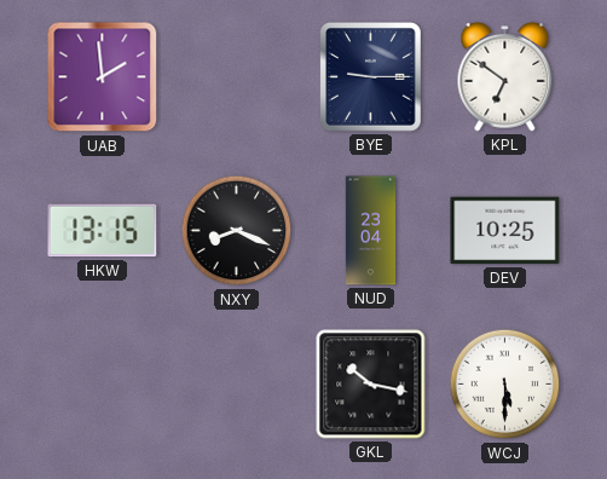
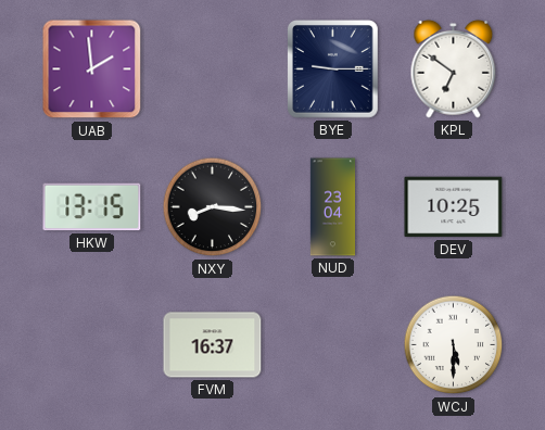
NXY: 8:19 -> 8:16 (213, 207)
FVM: none -> 16:37 (213, 345)
GKL: 10:17 -> none (371, 385)
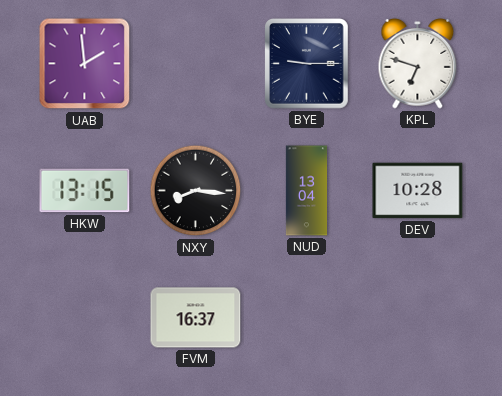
KPL: 6:51 -> 6:48 (418, 63)
NUD: 23:04 -> 13:04 (306, 191)
DEV: 10:25 -> 10:28 (418, 191)
WCJ: 5:30 -> none (454, 345)
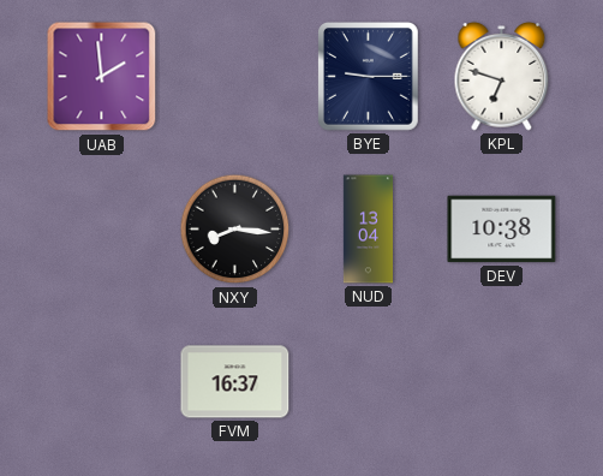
HKW: 13:15 -> none (85, 191)
DEV: 10:28 -> 10:38 (502, 230)
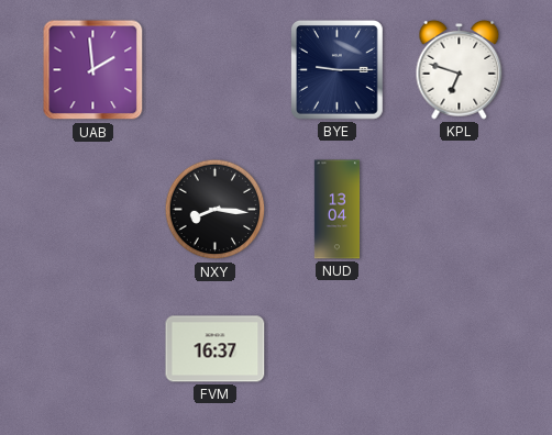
DEV: 10:38 -> none (502, 230)
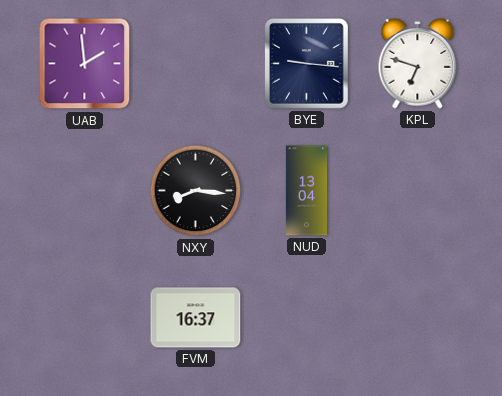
BYE: 9:15 -> 9:16 (307, 64)
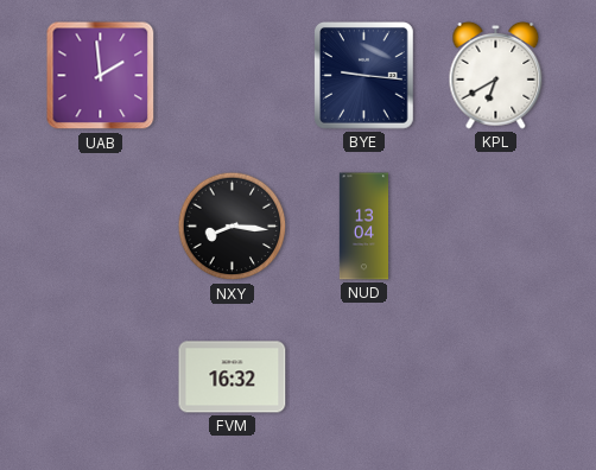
KPL: 6:48 -> 6:40 (496, 75)
FVM: 16:37 -> 16:32 (233, 377)
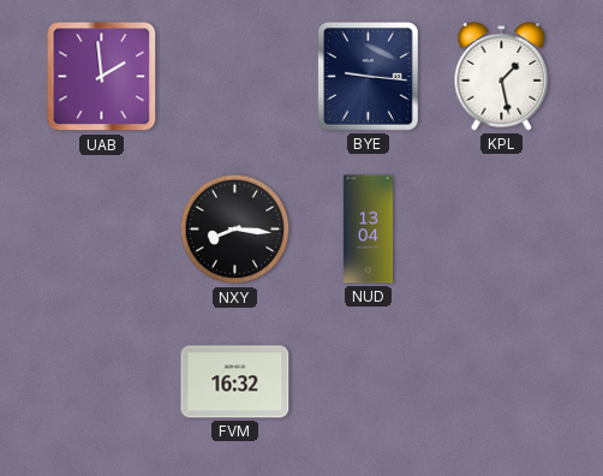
KPL: 6:40 -> 1:28 (502, 76)
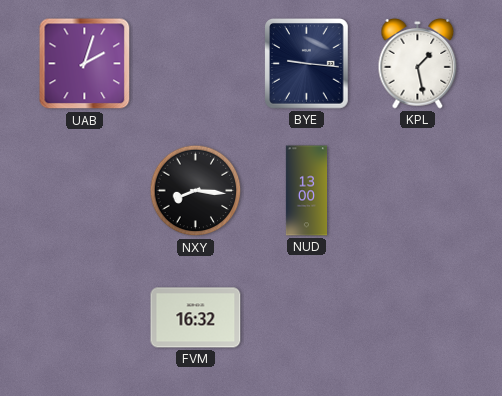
UAB: 1:59 -> 2:03 (85, 64)
NUD: 13:04 -> 13:00 (306, 191)
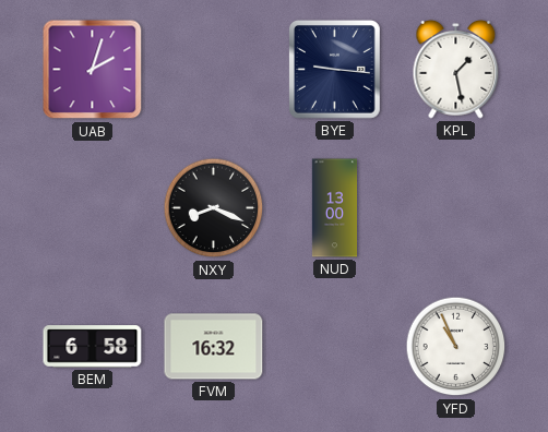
NXY: 8:16 -> 8:19 (214, 208)
BEM: none -> 6:58 (93, 347)
YFD: none -> 10:56 (456, 347)
